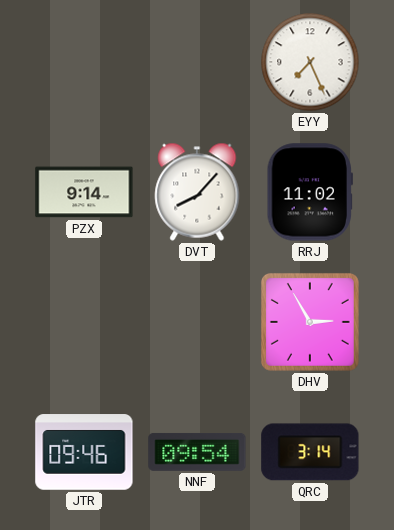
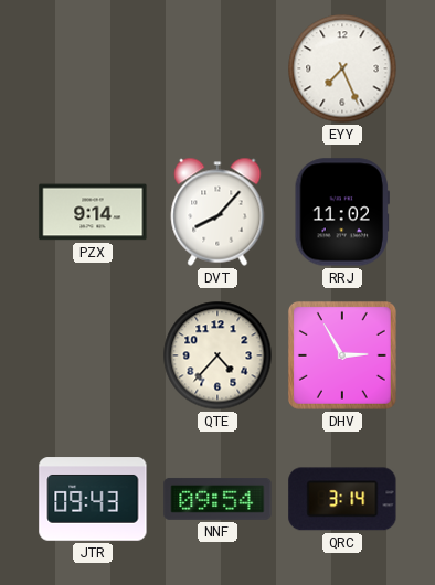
QTE: none -> 4:37 (217, 355)
JTR: 09:46 -> 09:43 (93, 499)
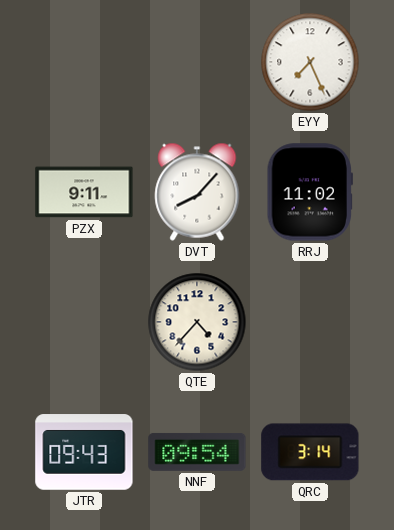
PZX: 9:14 -> 9:11 (84, 192)
DHV: 2:55 -> none (342, 355)
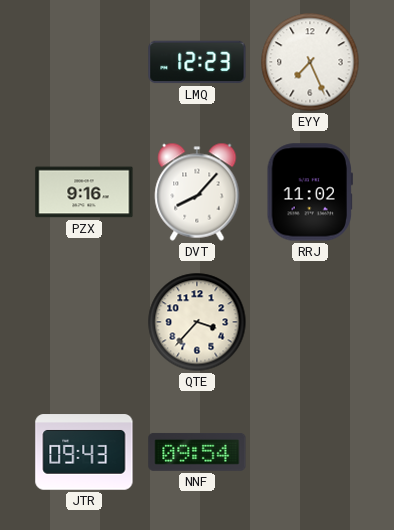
LMQ: none -> 12:23 (197, 62)
PZX: 9:11 -> 9:16 (84, 192)
QTE: 4:37 -> 3:37 (197, 322)
QRC: 3:14 -> none (310, 452)
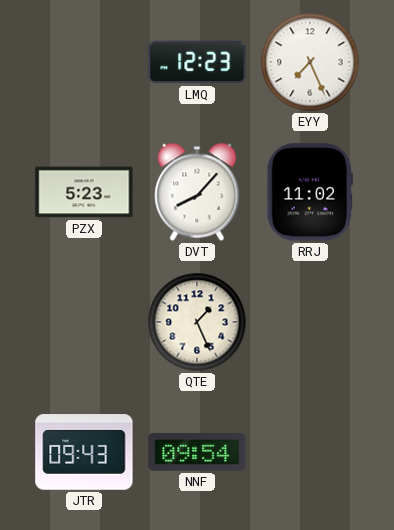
PZX: 9:16 -> 5:23 (84, 192)
QTE: 3:37 -> 1:26 (197, 322)
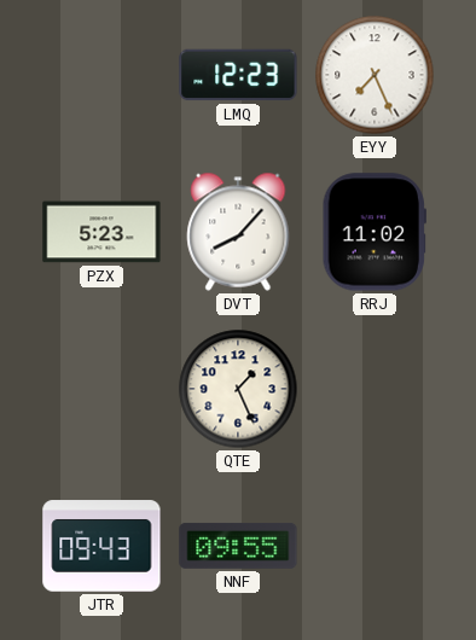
NNF: 09:54 -> 09:55 (238, 546)
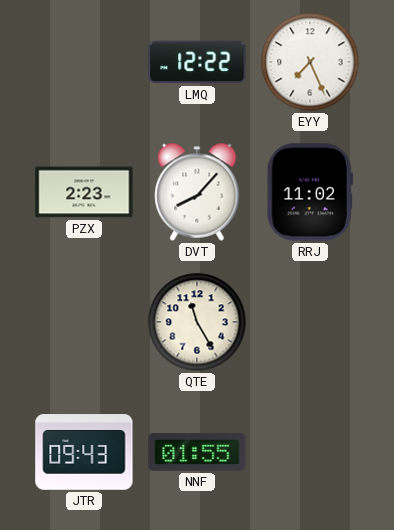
LMQ: 12:23 -> 12:22 (197, 62)
PZX: 5:23 -> 2:23 (84, 192)
QTE: 1:26 -> 11:25 (197, 322)
NNF: 09:55 -> 01:55 (197, 452)
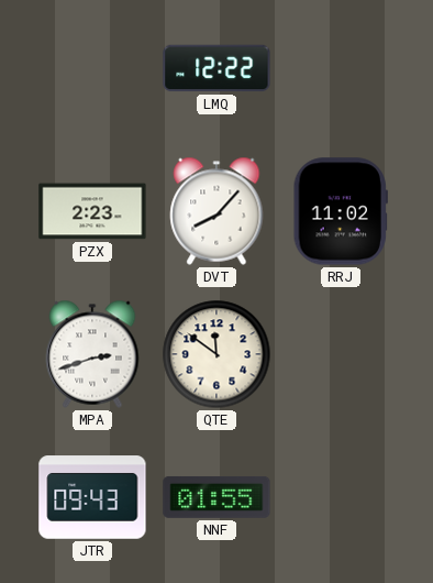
EYY: 7:26 -> none (310, 62)
MPA: none -> 2:42 (92, 354)
QTE: 11:25 -> 11:51 (216, 354)
